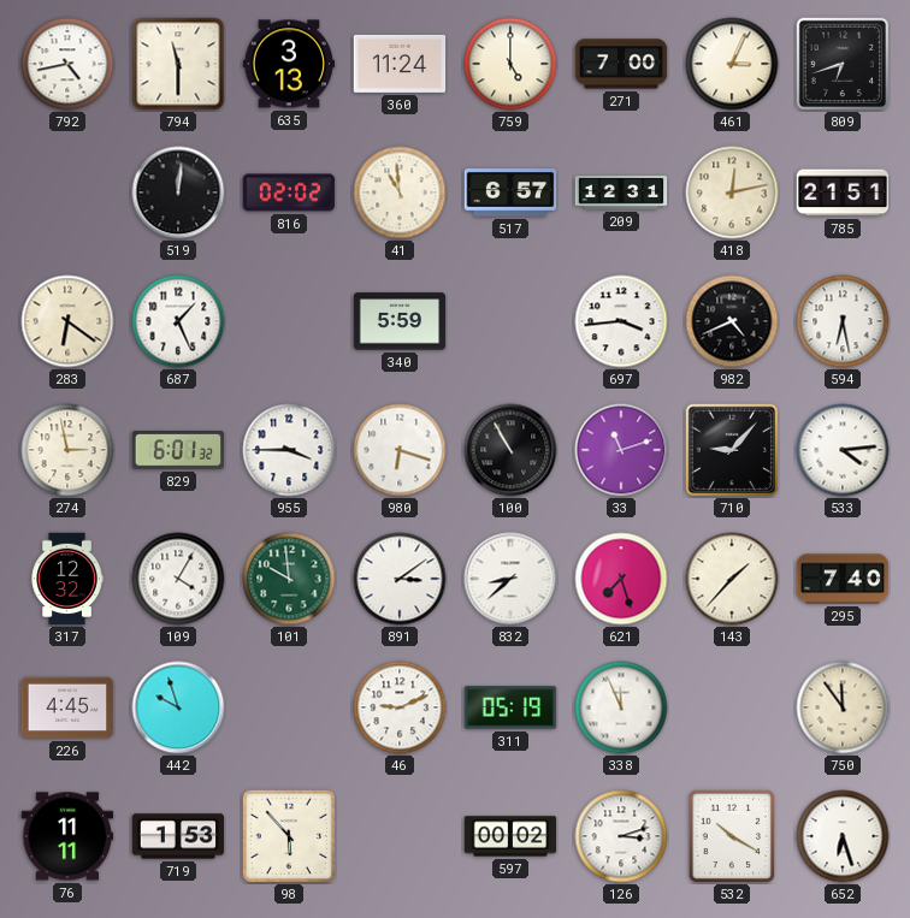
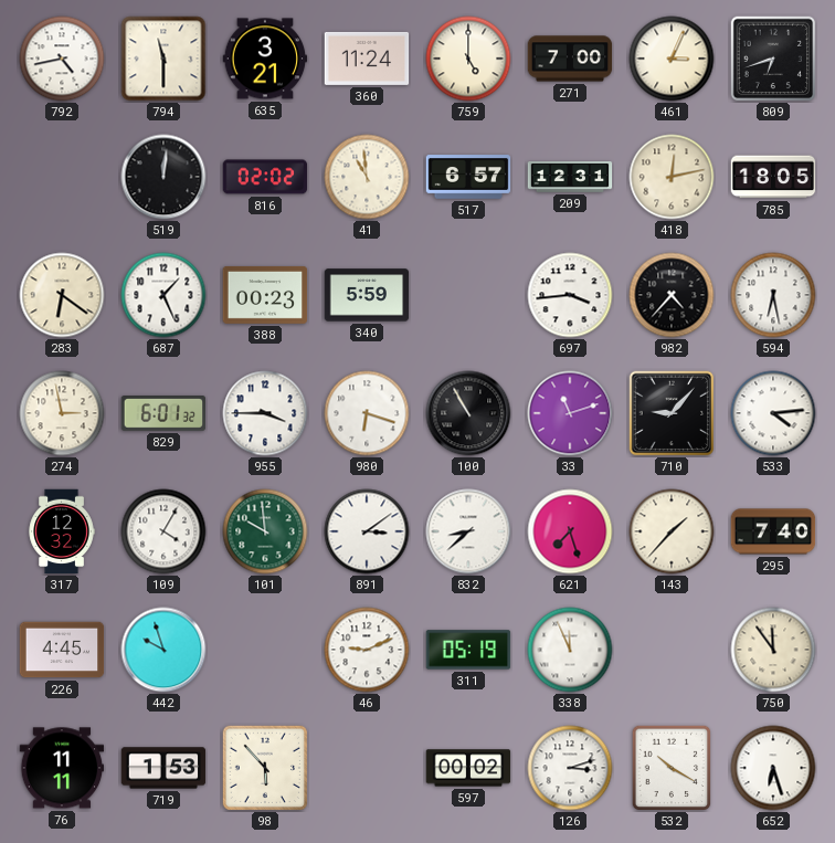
635: 3:13 -> 3:21 (265, 59)
785: 21:51 -> 18:05 (773, 177)
388: none -> 00:23 (265, 295)
982: 4:41 -> 4:37 (672, 295)
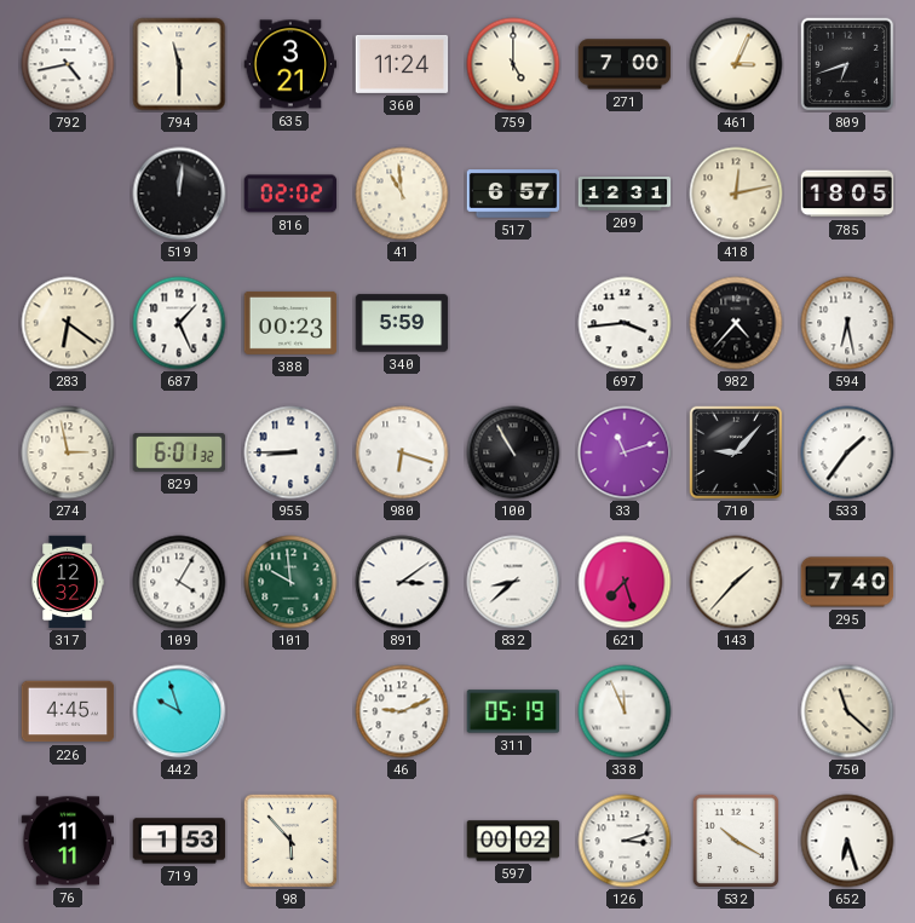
955: 3:45 -> 8:45 (290, 452)
533: 4:14 -> 1:36 (847, 452)
750: 11:54 -> 11:22 (847, 711)
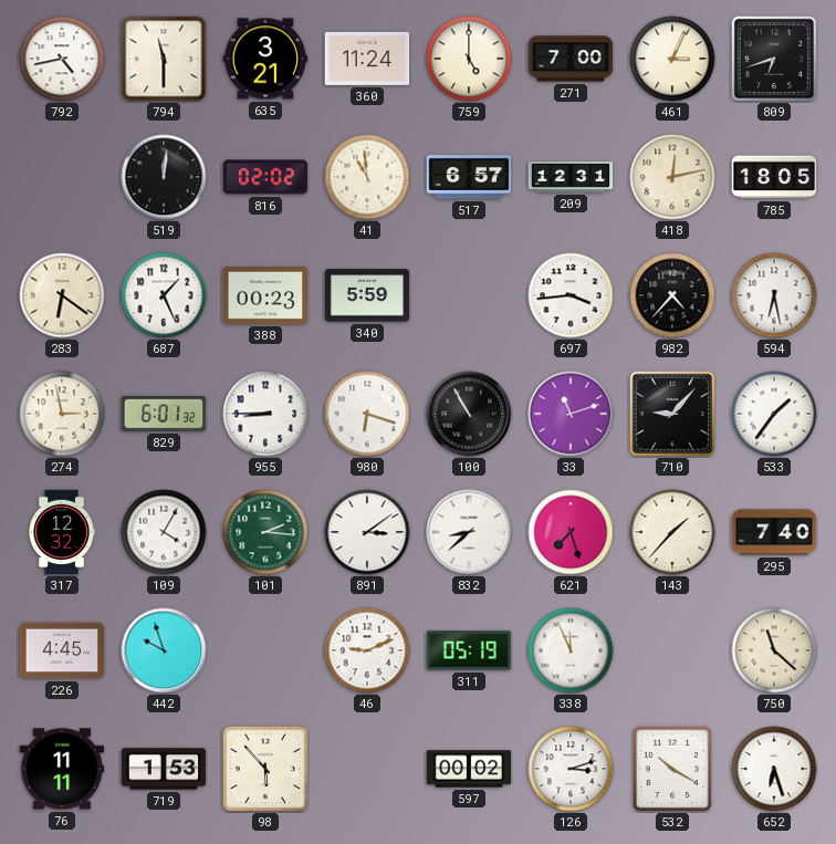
101: 9:59 -> 2:16 (265, 532)
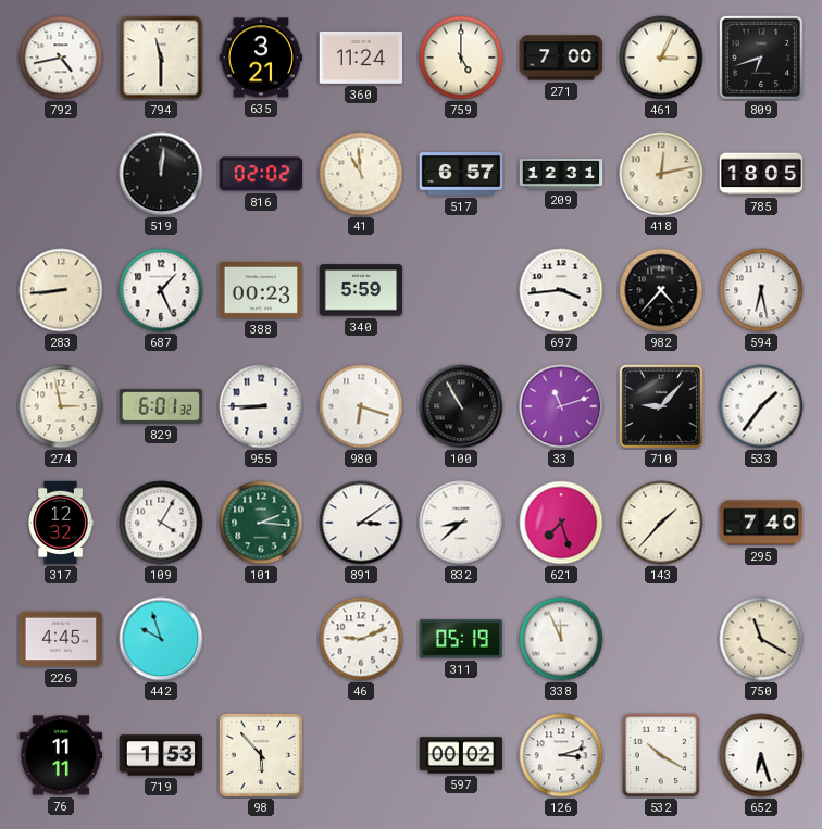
283: 6:21 -> 8:44 (61, 290)
750: 11:22 -> 11:20 (761, 639)
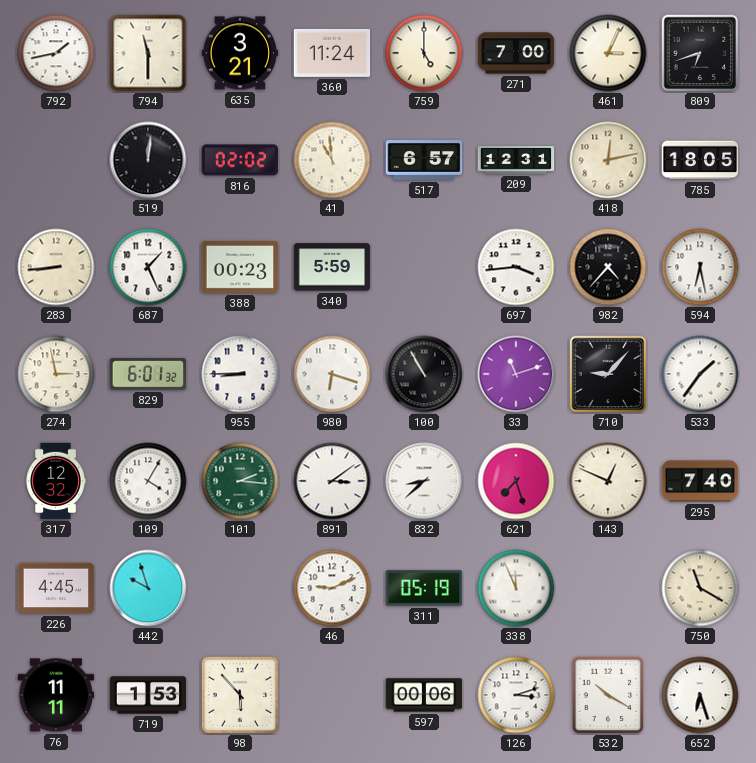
792: 4:43 -> 1:43 (56, 53)
143: 1:37 -> 12:49 (608, 481)
597: 00:02 -> 00:06 (424, 695)
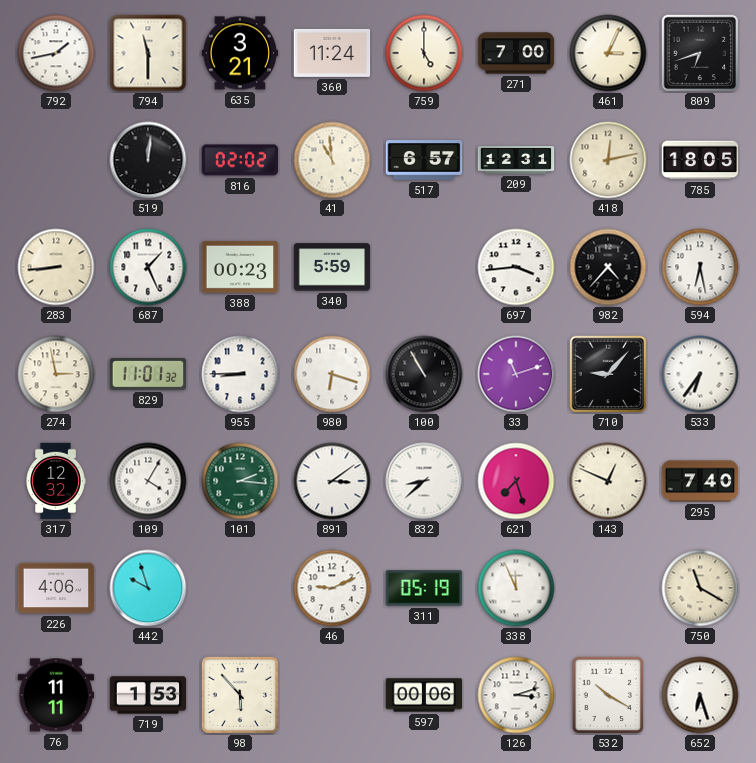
829: 6:01 -> 11:01 (148, 375)
533: 1:36 -> 6:36 (700, 374)
226: 4:45 -> 4:06 (56, 588)
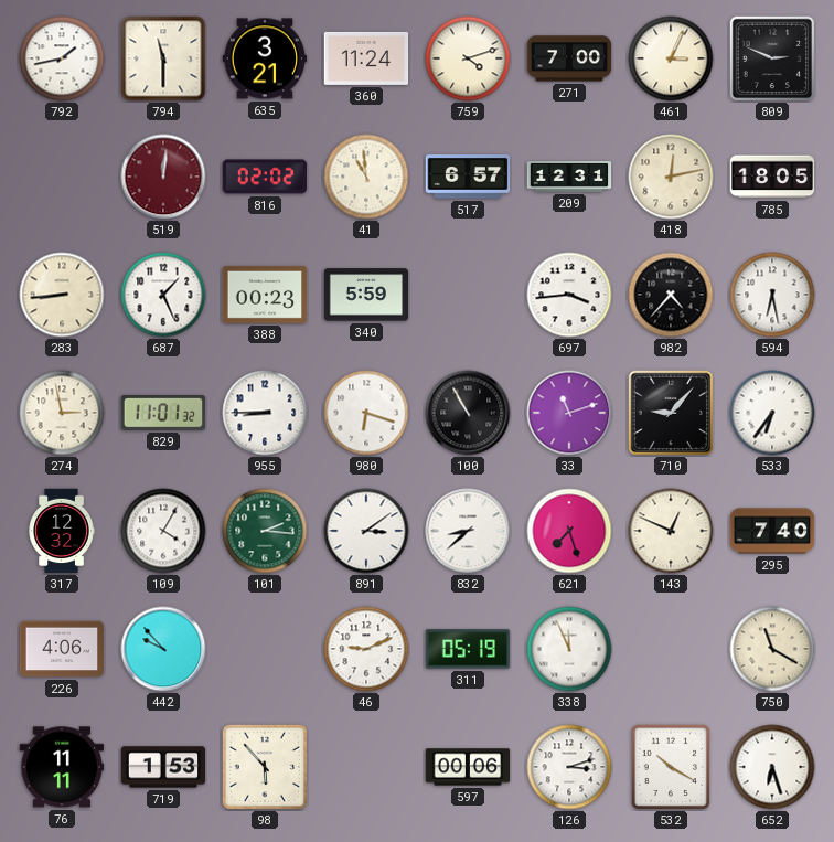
759: 5:00 -> 4:12 (468, 58)
809: 6:42 -> 2:49 (772, 58)
519 dial: black -> burgundy (163, 177)
442: 9:57 -> 9:53 (163, 649)
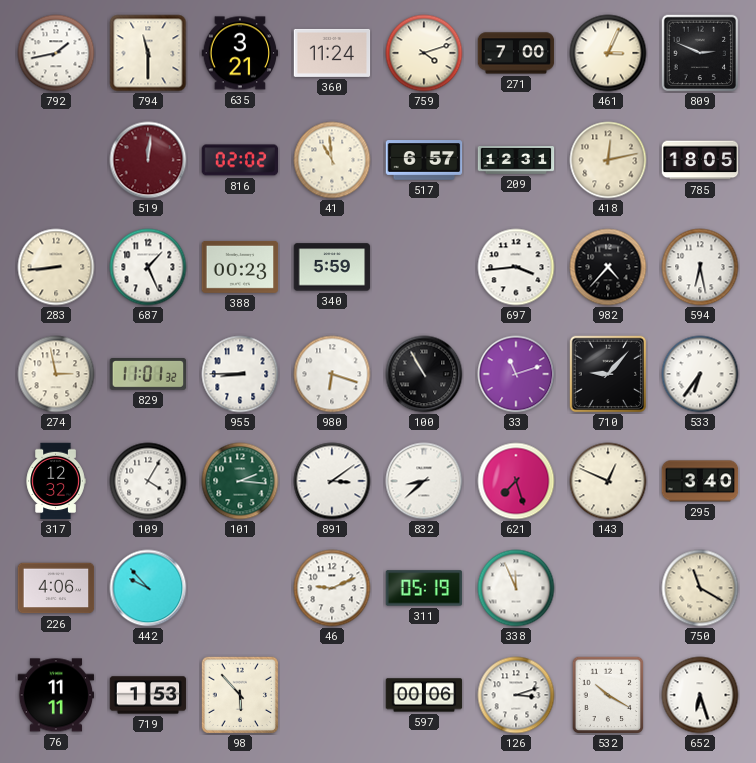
295: 7:40 -> 3:40 (700, 481)
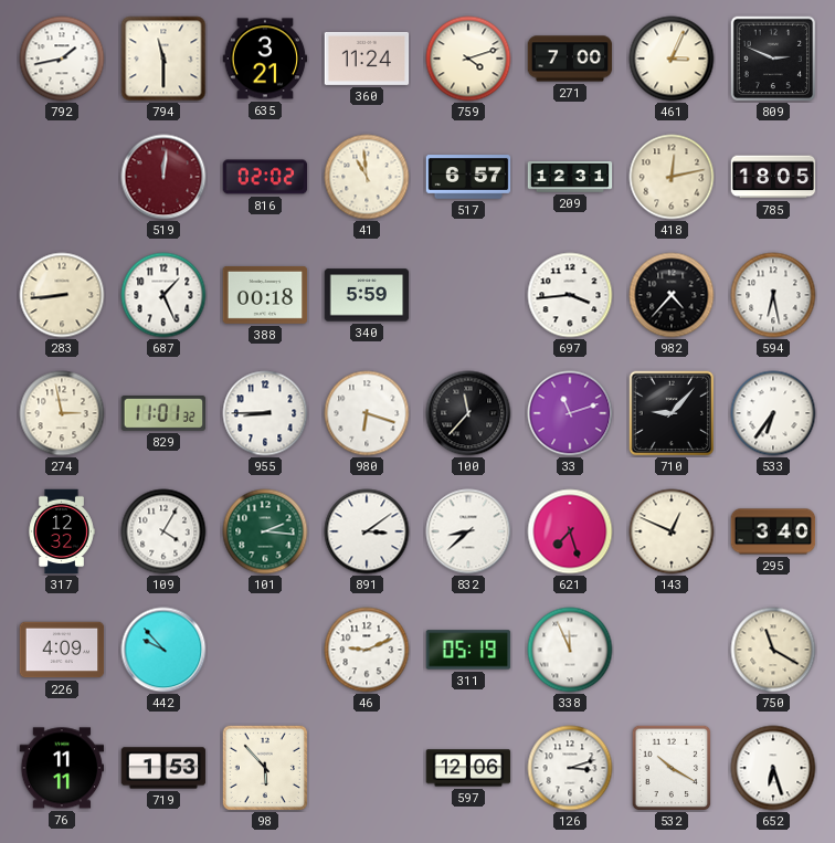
388: 00:23 -> 00:18 (265, 295)
100: 10:55 -> 11:37 (468, 413)
226: 4:06 -> 4:09 (62, 650)
597: 00:06 -> 12:06 (468, 768)
